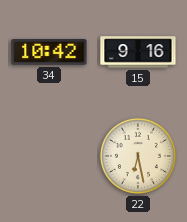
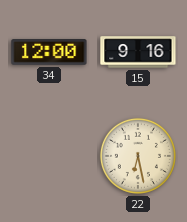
34: 10:42 -> 12:00 (49, 53)
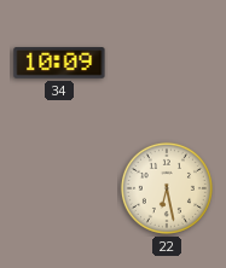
34: 12:00 -> 10:09 (59, 64)
15: 9:16 -> none (138, 52)
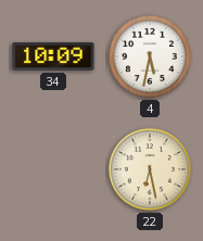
4: none -> 5:32 (150, 56)
